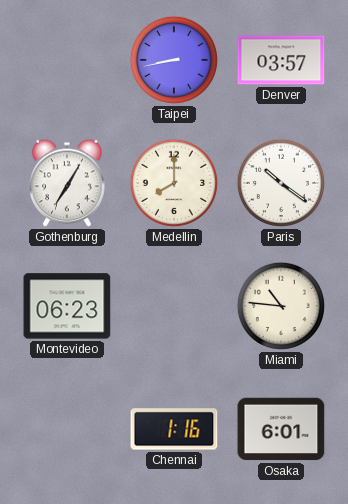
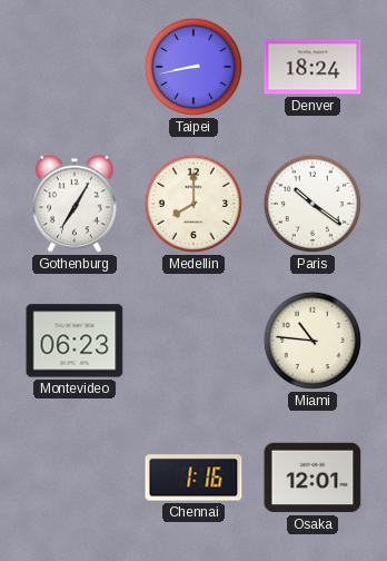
Denver: 03:57 -> 18:24 (312, 67)
Osaka: 6:01 -> 12:01 (312, 478)
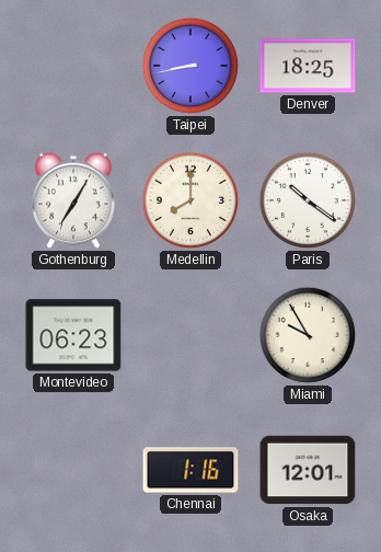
Denver: 18:24 -> 18:25 (308, 66)
Miami: 10:46 -> 9:55 (308, 335)
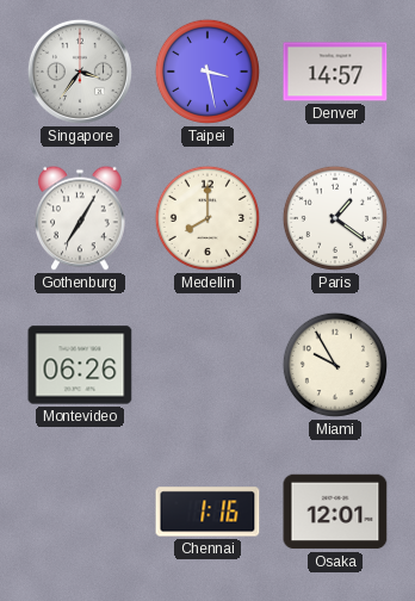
Singapore: none -> 3:36 (80, 72)
Taipei: 8:43 -> 3:28 (207, 72)
Denver: 18:25 -> 14:57 (335, 72)
Paris: 10:21 -> 1:21 (335, 218)
Montevideo: 06:23 -> 06:26 (80, 365)
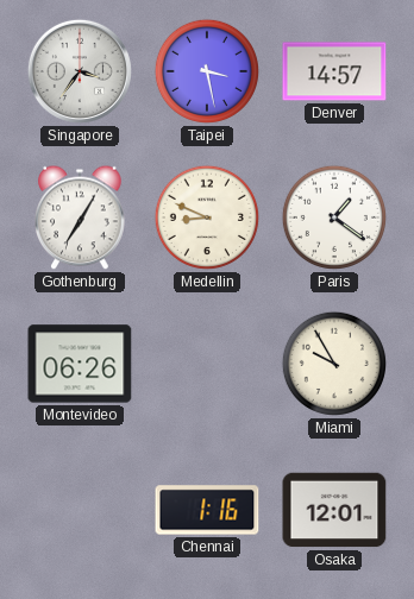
Medellin: 8:00 -> 8:49 (207, 217)
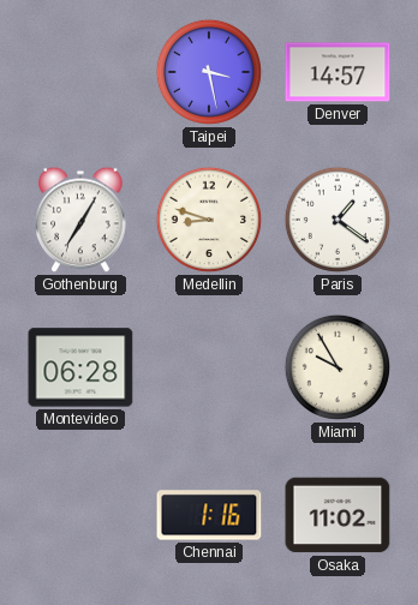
Singapore: 3:36 -> none (80, 71)
Medellin: 8:49 -> 8:48 (209, 220)
Montevideo: 06:26 -> 06:28 (80, 367)
Osaka: 12:01 -> 11:02 (338, 515)
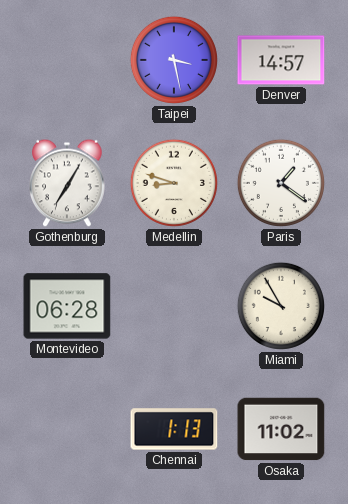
Chennai: 1:16 -> 1:13 (174, 429)
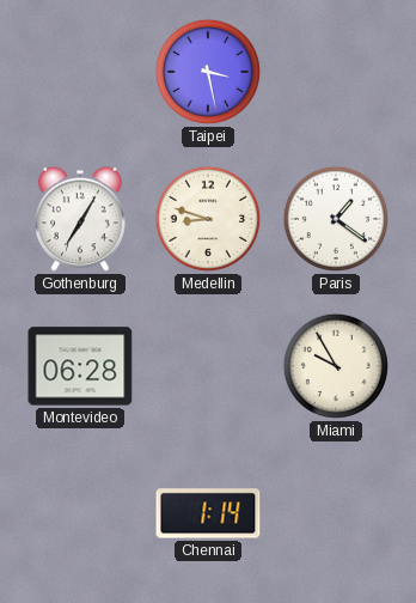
Denver: 14:57 -> none (281, 60)
Chennai: 1:13 -> 1:14 (208, 513)
Osaka: 11:02 -> none (281, 429)
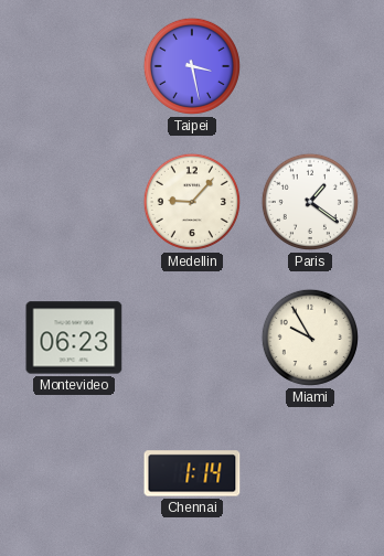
Gothenburg: 7:05 -> none (80, 219)
Medellin: 8:48 -> 9:07 (192, 202)
Montevideo: 06:28 -> 06:23 (74, 338)
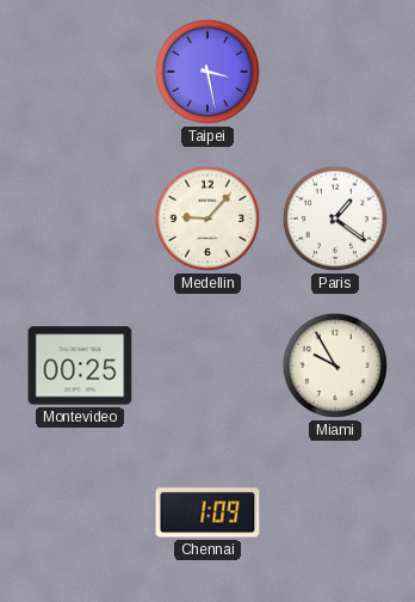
Montevideo: 06:23 -> 00:25 (80, 365)
Chennai: 1:14 -> 1:09 (207, 512)
